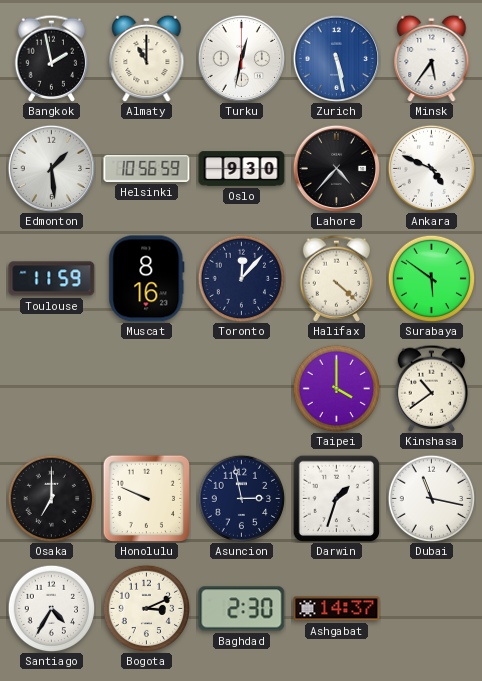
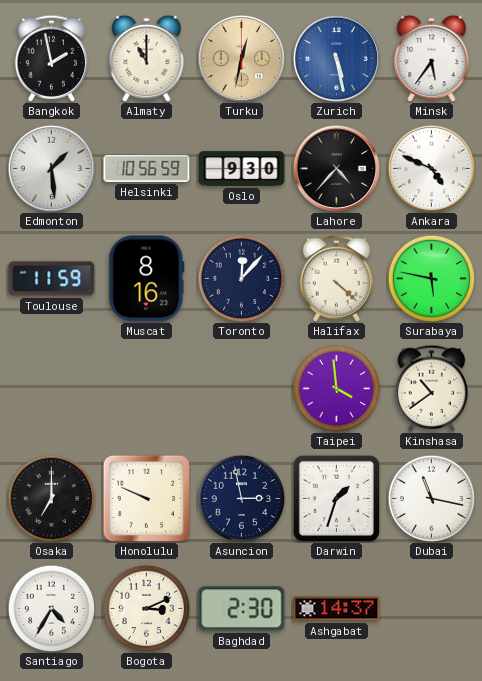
Turku dial: white -> champagne (241, 58)
Surabaya: 5:51 -> 5:47 (431, 278)
Taipei: 4:00 -> 3:59 (336, 388)
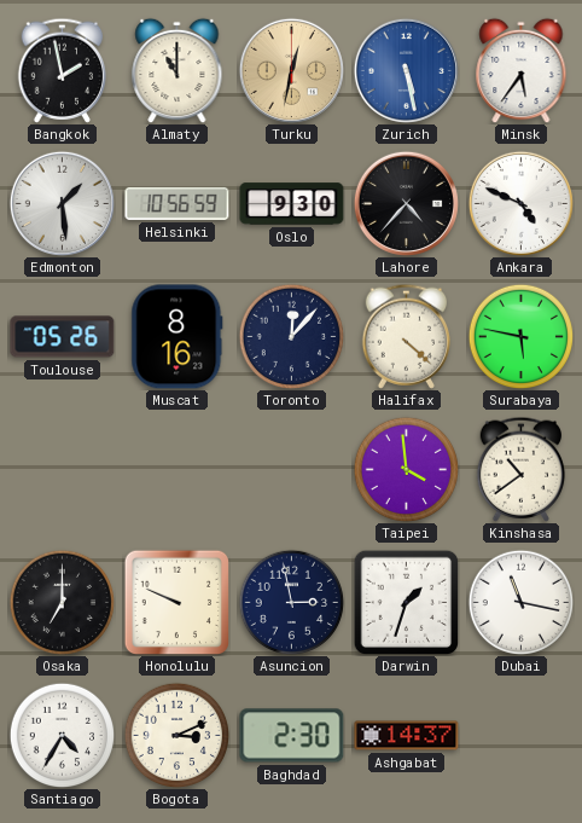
Toulouse: 11:59 -> 05:26 (63, 337)
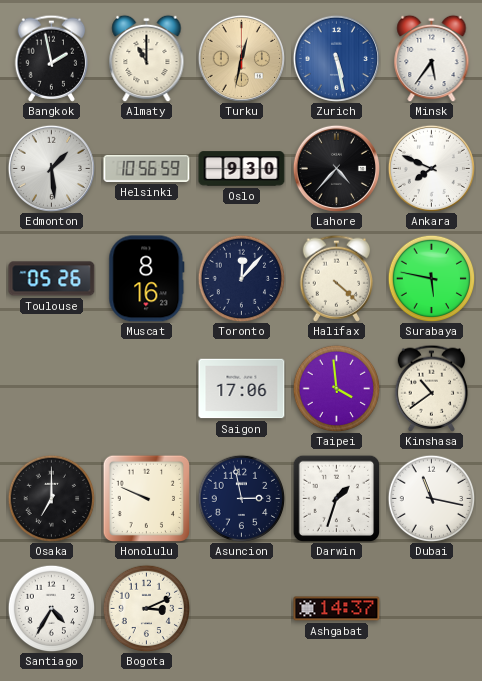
Ankara: 4:49 -> 7:49 (431, 168)
Saigon: none -> 17:06 (242, 389)
Baghdad: 2:30 -> none (292, 736)
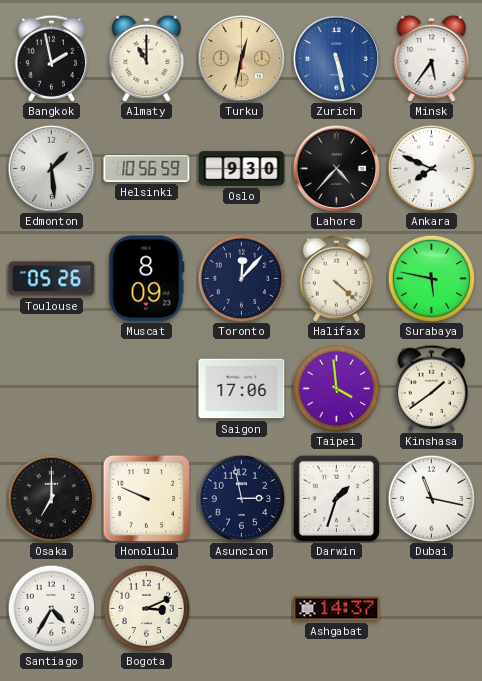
Muscat: 8:16 -> 8:09 (147, 279)
Kinshasa: 10:39 -> 1:39 (432, 388)
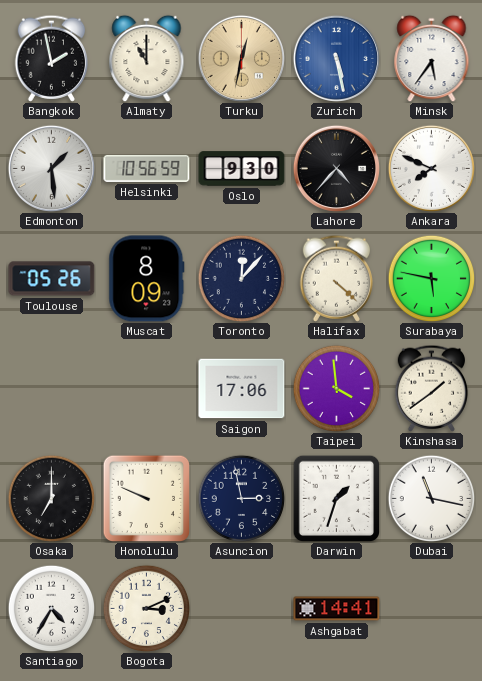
Ashgabat: 14:37 -> 14:41 (337, 609)
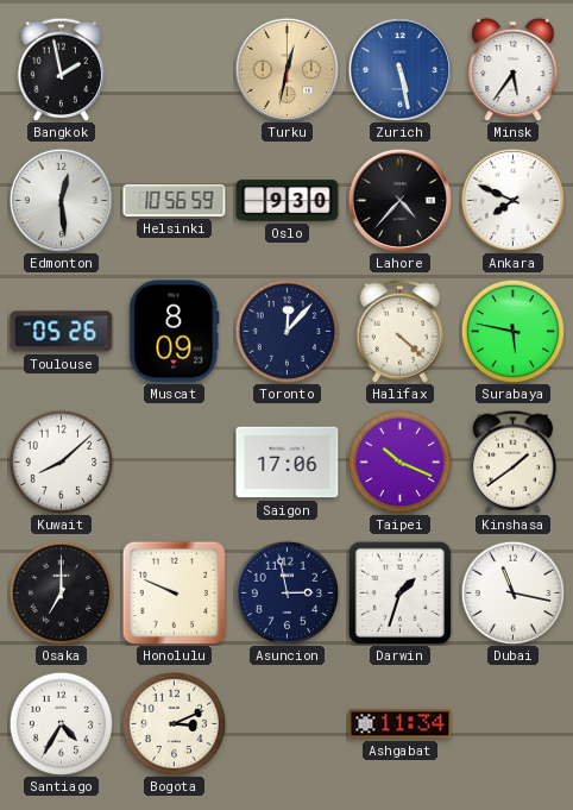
Almaty: 11:00 -> none (147, 58)
Edmonton: 1:29 -> 12:29 (61, 200)
Kuwait: none -> 8:08 (61, 461)
Taipei: 3:59 -> 10:19 (399, 461)
Ashgabat: 14:41 -> 11:34 (401, 724)
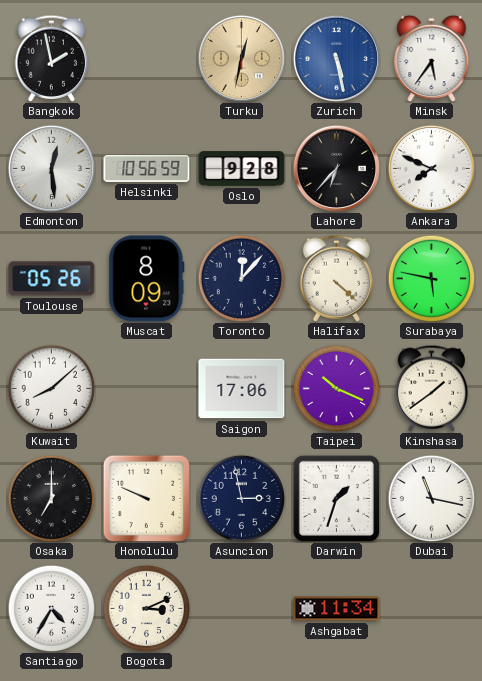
Oslo: 9:30 -> 9:28 (242, 169)
Lahore: 4:37 -> 6:37 (336, 168)
